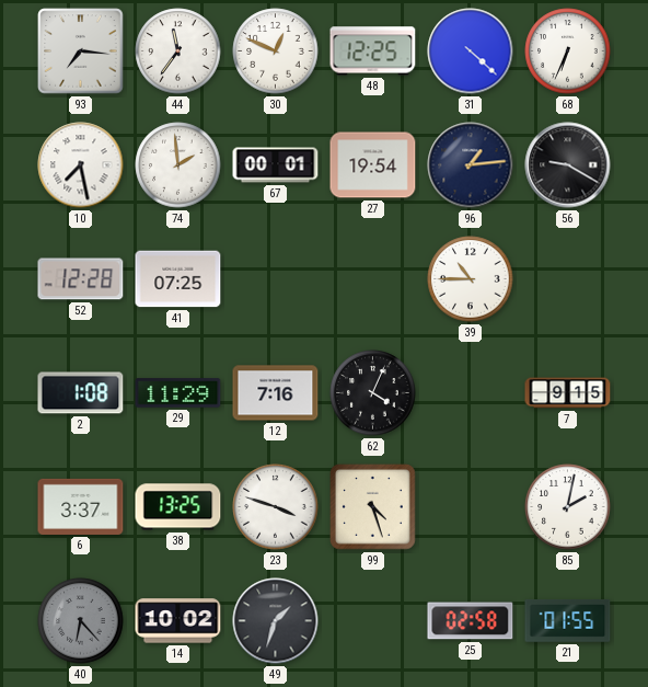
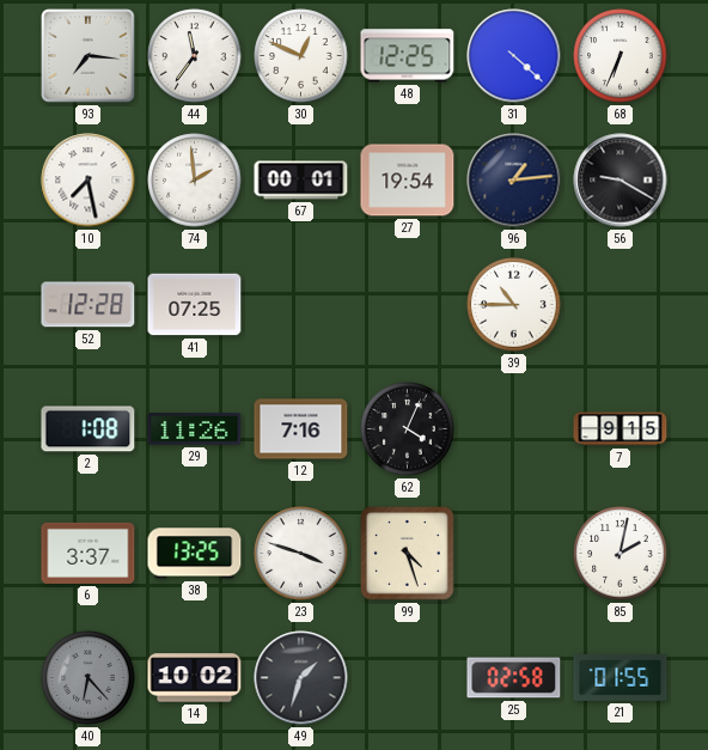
29: 11:29 -> 11:26 (195, 429)
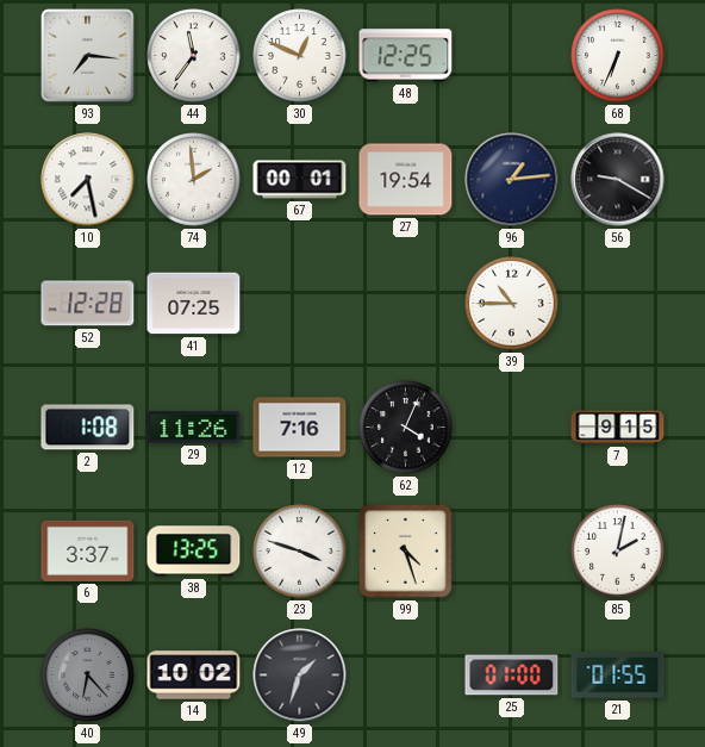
31: 4:22 -> none (514, 56)
25: 02:58 -> 01:00 (512, 676)
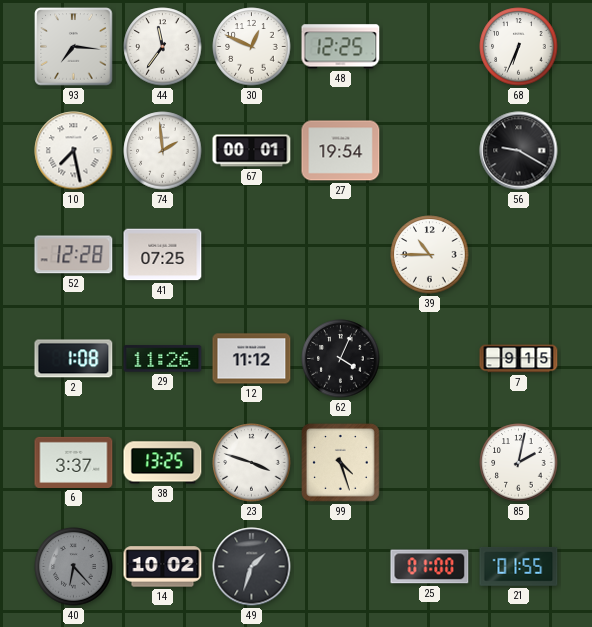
96: 1:14 -> none (512, 180)
12: 7:16 -> 11:12 (252, 359)
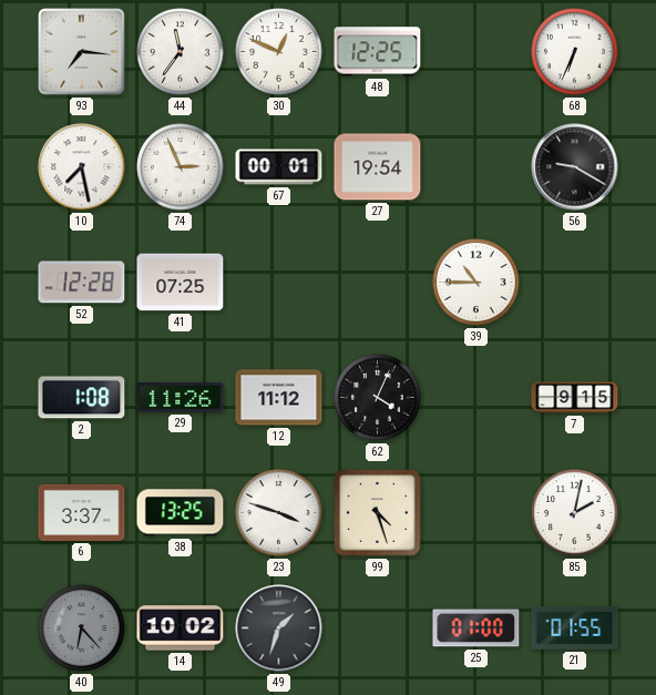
74: 1:59 -> 2:56 (181, 167)
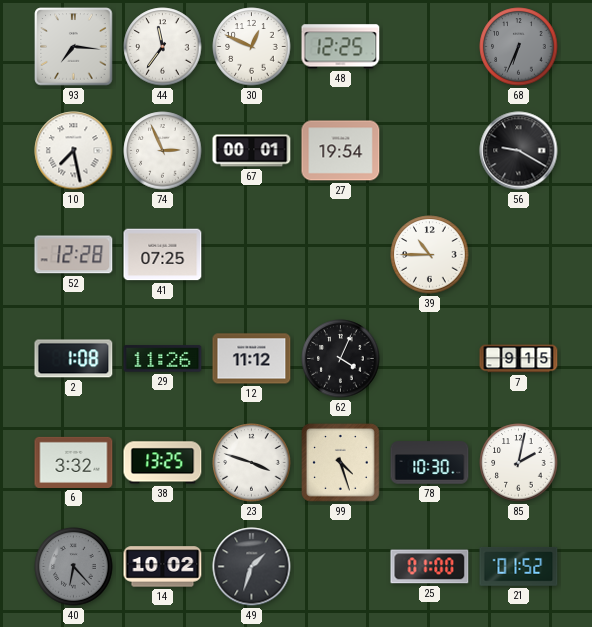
68 dial: white -> grey (519, 47)
6: 3:37 -> 3:32 (74, 462)
78: none -> 10:30 (430, 463)
21: 01:55 -> 01:52 (519, 567)
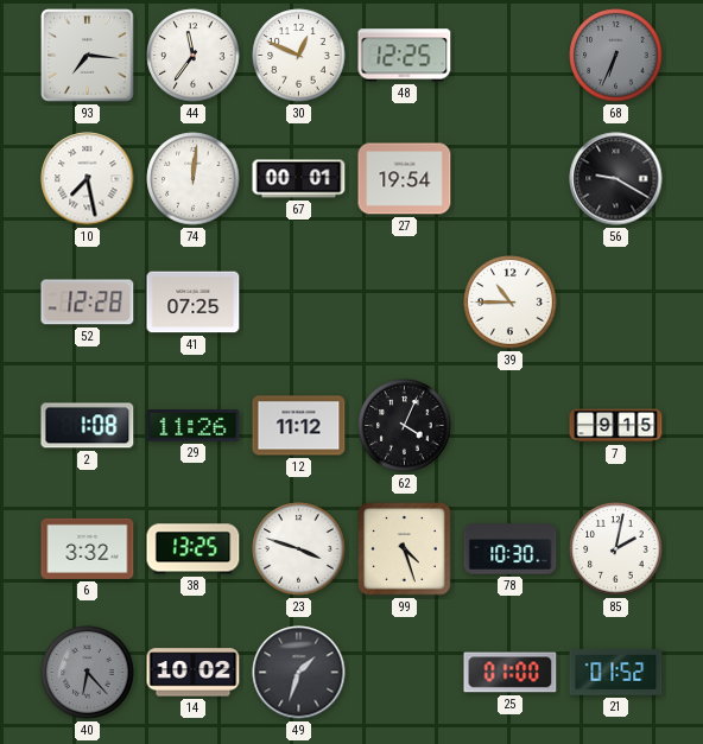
74: 2:56 -> 12:01 (194, 179)
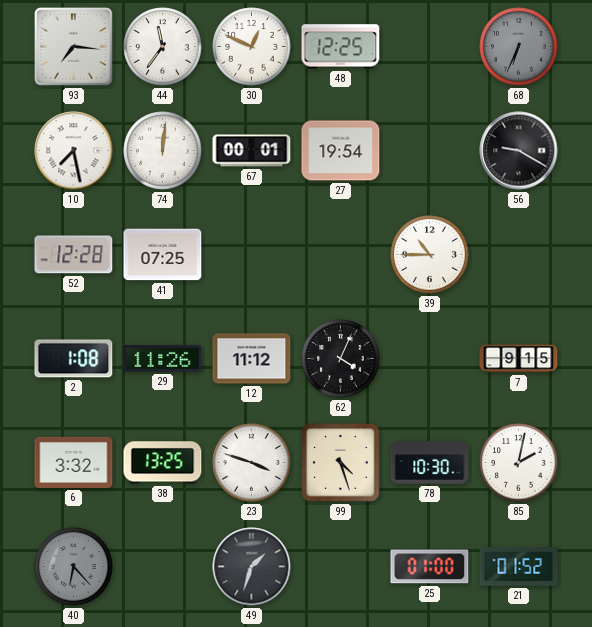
14: 10:02 -> none (194, 673)
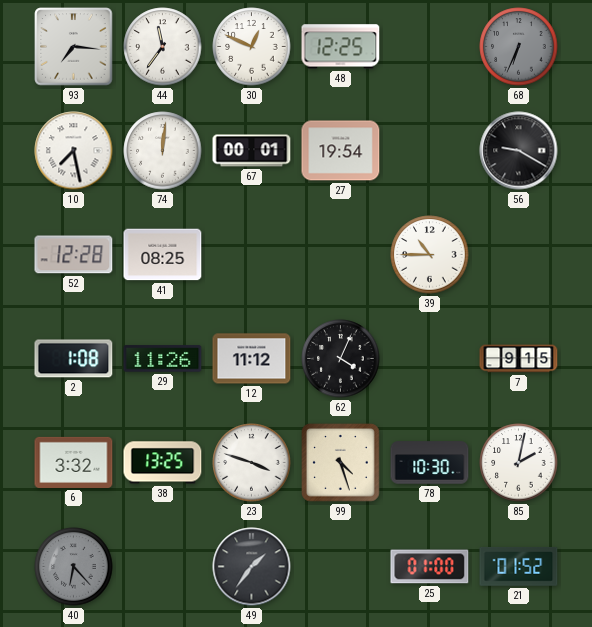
41: 07:25 -> 08:25 (163, 255)
49: 1:33 -> 1:36 (252, 567)
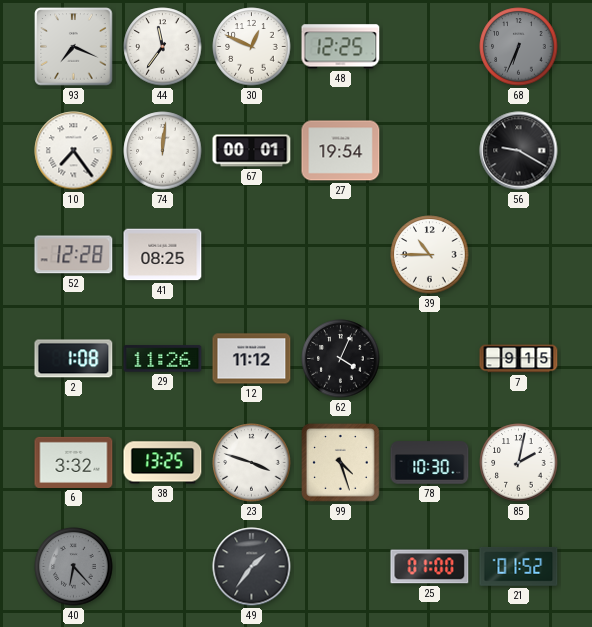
93: 7:16 -> 7:19 (74, 47)
10: 7:28 -> 7:24 (74, 151)
